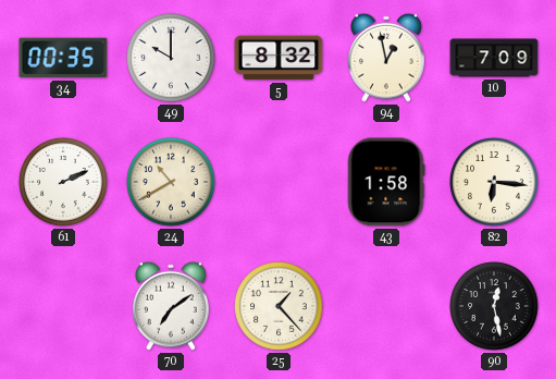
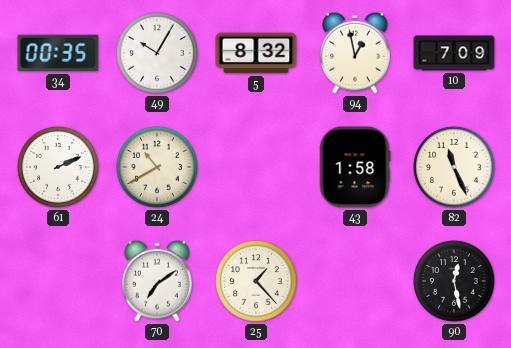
49: 10:00 -> 10:05 (157, 53)
82: 6:16 -> 11:26 (454, 167)
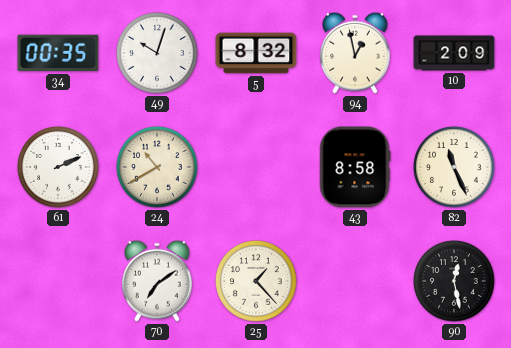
49: 10:05 -> 10:03 (157, 53)
10: 7:09 -> 2:09 (454, 53)
43: 1:58 -> 8:58 (355, 167)
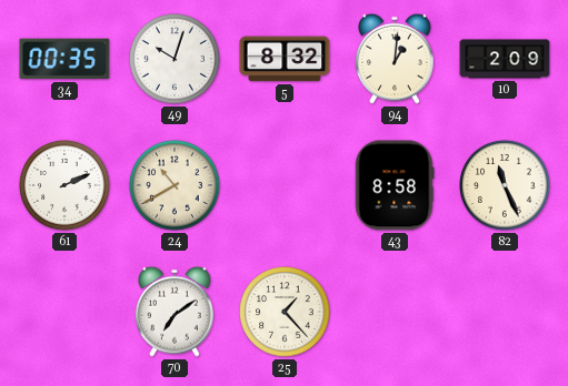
94: 12:58 -> 1:01 (396, 59)
90: 12:28 -> none (454, 281)
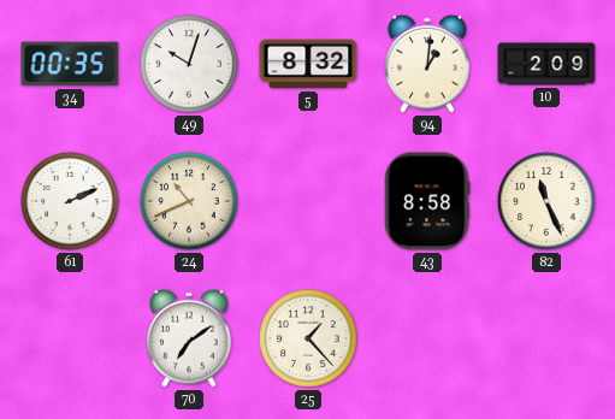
24: 10:40 -> 10:41 (189, 201)
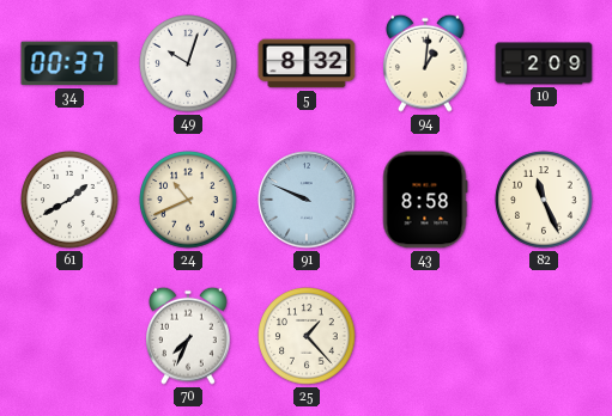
34: 00:35 -> 00:37 (69, 63)
61: 2:11 -> 1:40 (69, 200)
91: none -> 9:49 (307, 200)
70: 7:09 -> 7:34 (189, 336)
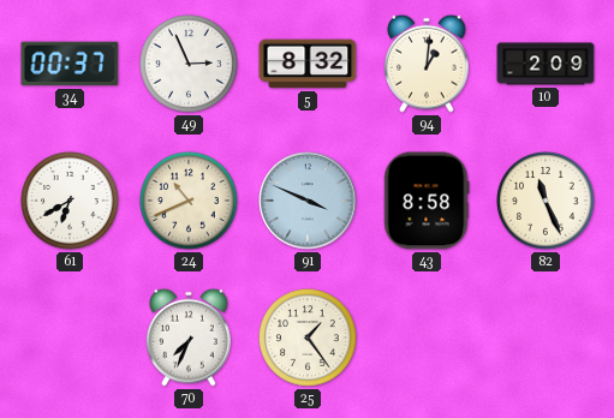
49: 10:03 -> 2:56 (189, 64)
61: 1:40 -> 6:40 (70, 201)
91: 9:49 -> 3:49 (308, 201)
25: 1:23 -> 1:24 (308, 338)
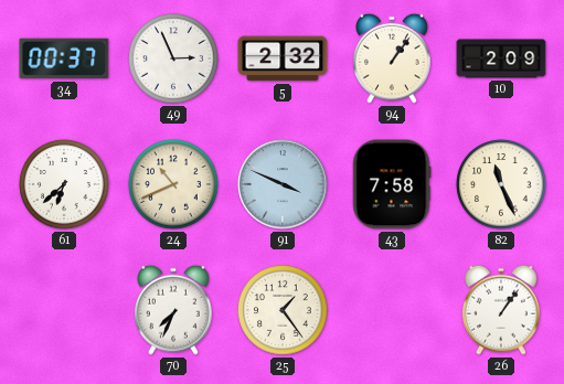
5: 8:32 -> 2:32 (283, 58)
94: 1:01 -> 1:06 (393, 58)
61: 6:40 -> 6:38 (64, 184)
43: 8:58 -> 7:58 (392, 184)
26: none -> 1:06 (502, 310)
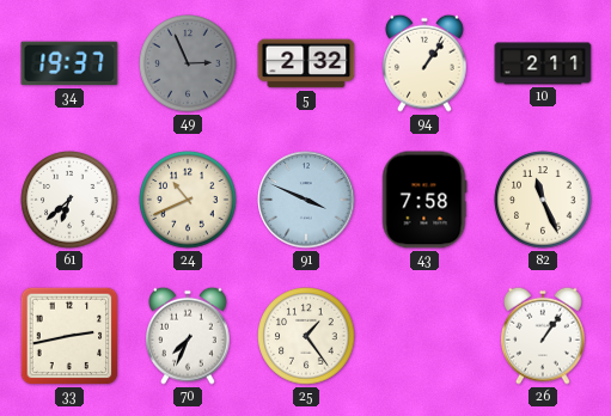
34: 00:37 -> 19:37 (69, 63)
49 dial: white -> grey (188, 63)
10: 2:09 -> 2:11 (543, 63)
33: none -> 2:43 (69, 336)
